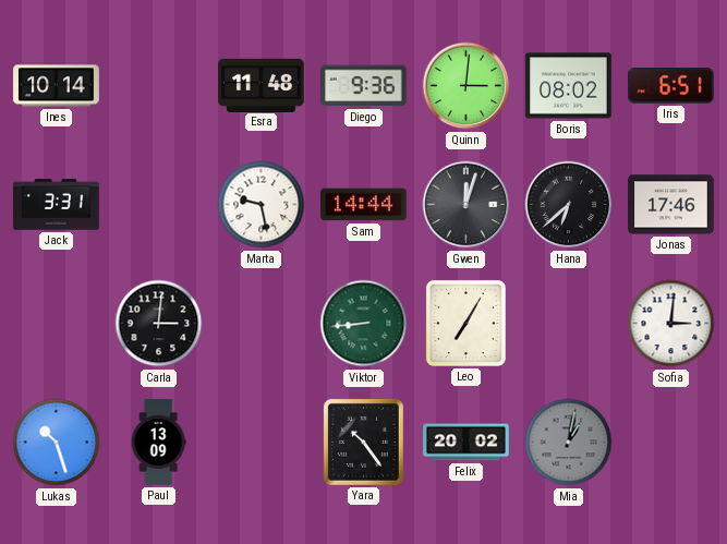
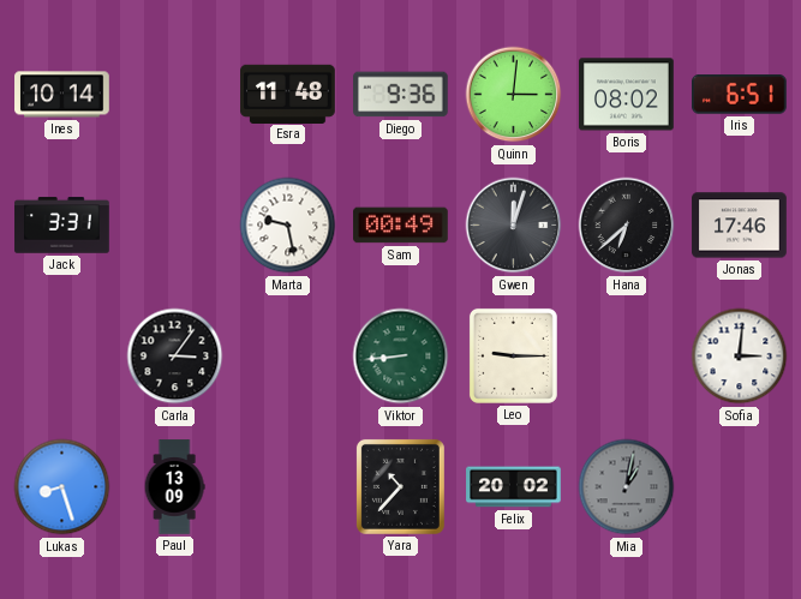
Sam: 14:44 -> 00:49 (401, 226)
Carla: 3:01 -> 3:06 (175, 357)
Leo: 7:05 -> 9:15 (513, 355)
Lukas: 10:27 -> 8:27 (62, 487)
Yara: 10:24 -> 10:37 (400, 486)
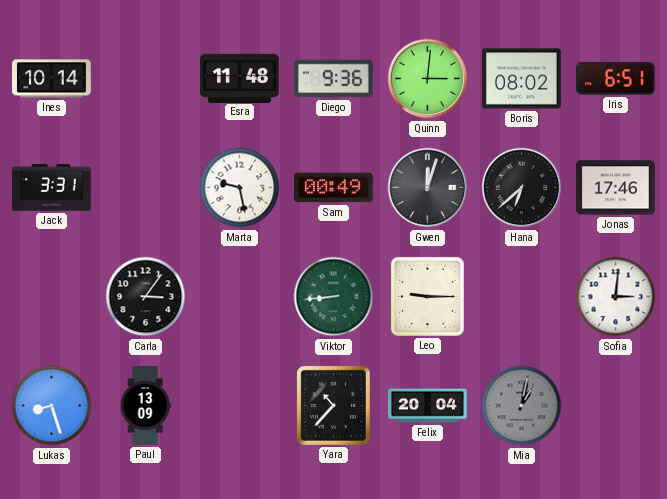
Felix: 20:02 -> 20:04 (428, 406)
